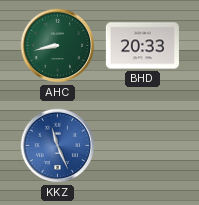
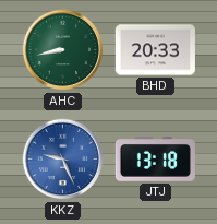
KKZ: 11:26 -> 9:26 (63, 160)
JTJ: none -> 13:18 (155, 160)
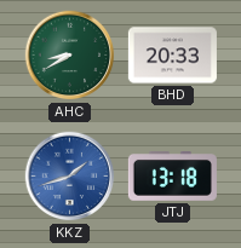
AHC: 8:43 -> 8:40 (70, 56)
KKZ: 9:26 -> 1:42 (70, 177)
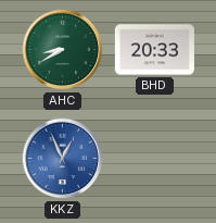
KKZ: 1:42 -> 12:56 (63, 159)
JTJ: 13:18 -> none (172, 177)
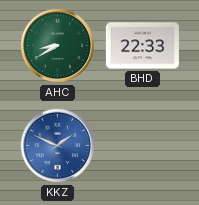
BHD: 20:33 -> 22:33 (142, 46)
KKZ: 12:56 -> 1:49 (58, 146)
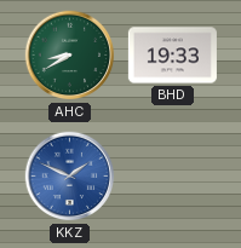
BHD: 22:33 -> 19:33 (172, 56)
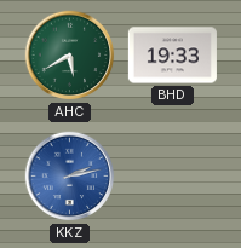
AHC: 8:40 -> 5:40 (70, 56)
KKZ: 1:49 -> 2:13 (70, 177)
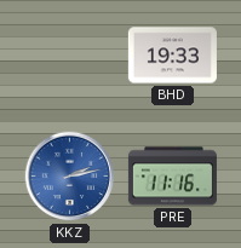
AHC: 5:40 -> none (70, 56)
PRE: none -> 11:16 (172, 177)
